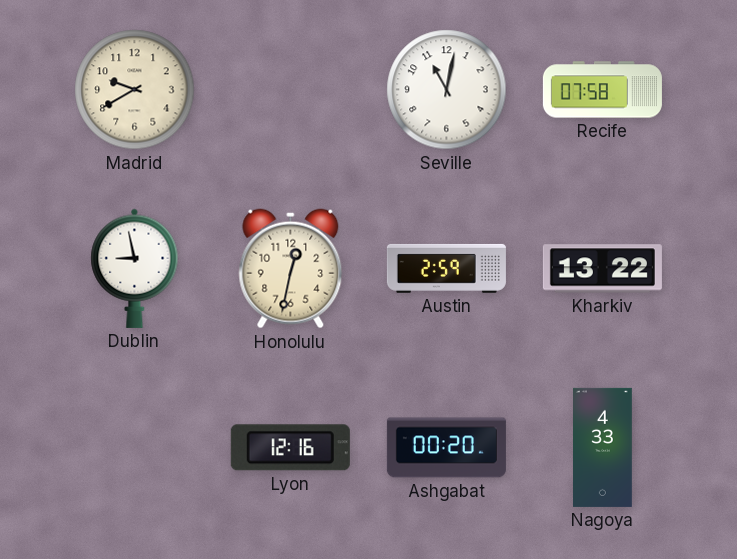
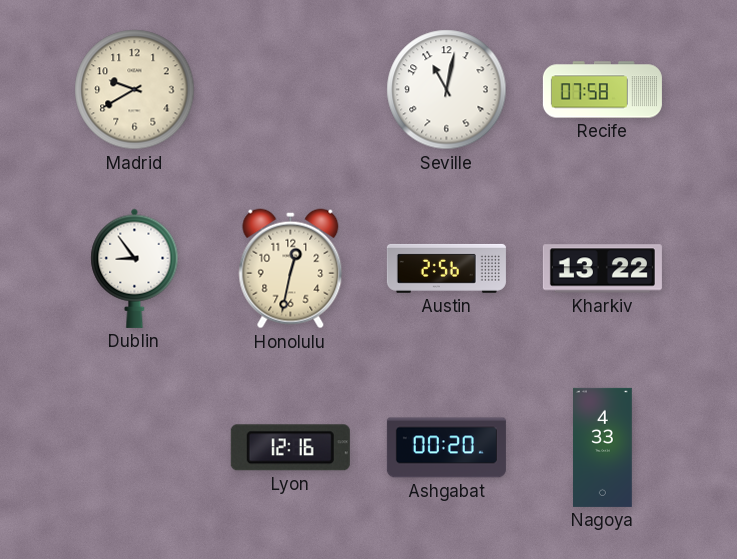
Dublin: 8:58 -> 8:54 (135, 268)
Austin: 2:59 -> 2:56 (446, 268)
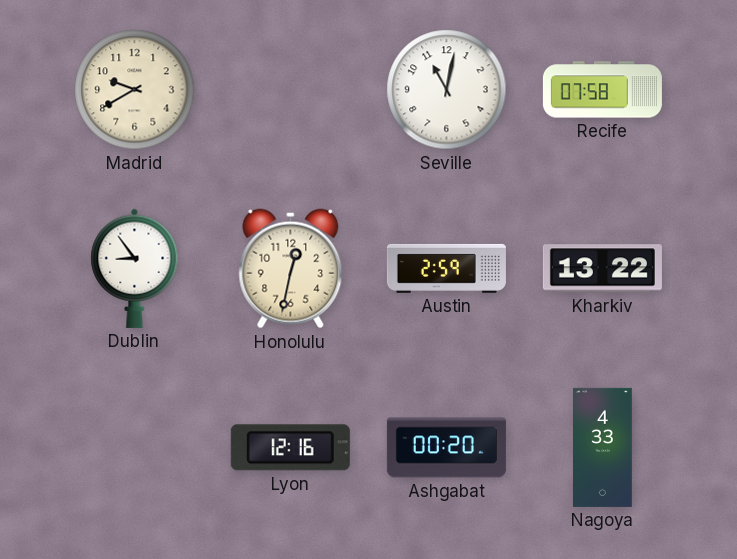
Austin: 2:56 -> 2:59 (446, 268)
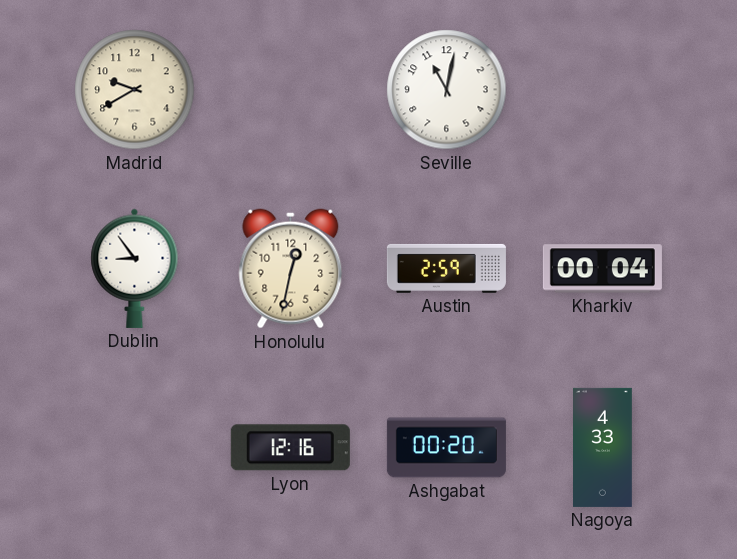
Recife: 07:58 -> none (602, 90)
Kharkiv: 13:22 -> 00:04 (602, 269)
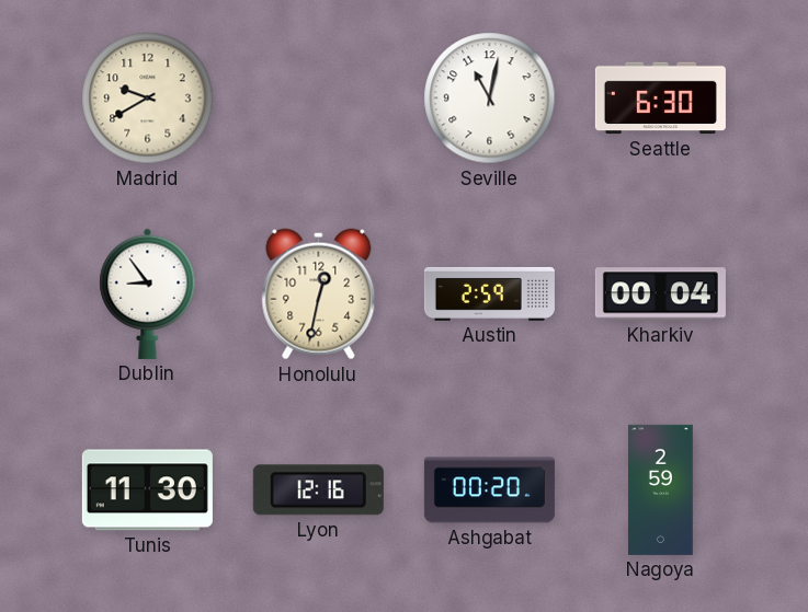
Seattle: none -> 6:30 (660, 99)
Tunis: none -> 11:30 (147, 490)
Nagoya: 4:33 -> 2:59 (661, 489)
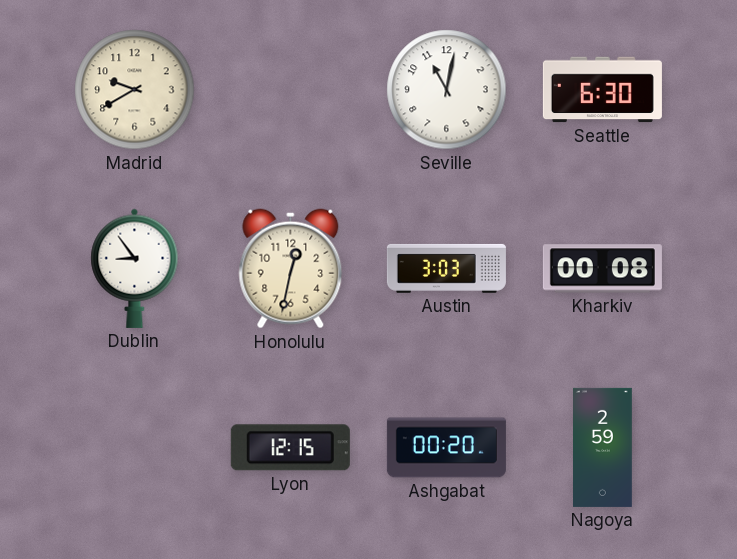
Austin: 2:59 -> 3:03 (446, 268)
Kharkiv: 00:04 -> 00:08 (602, 269)
Tunis: 11:30 -> none (147, 490)
Lyon: 12:16 -> 12:15 (290, 448)
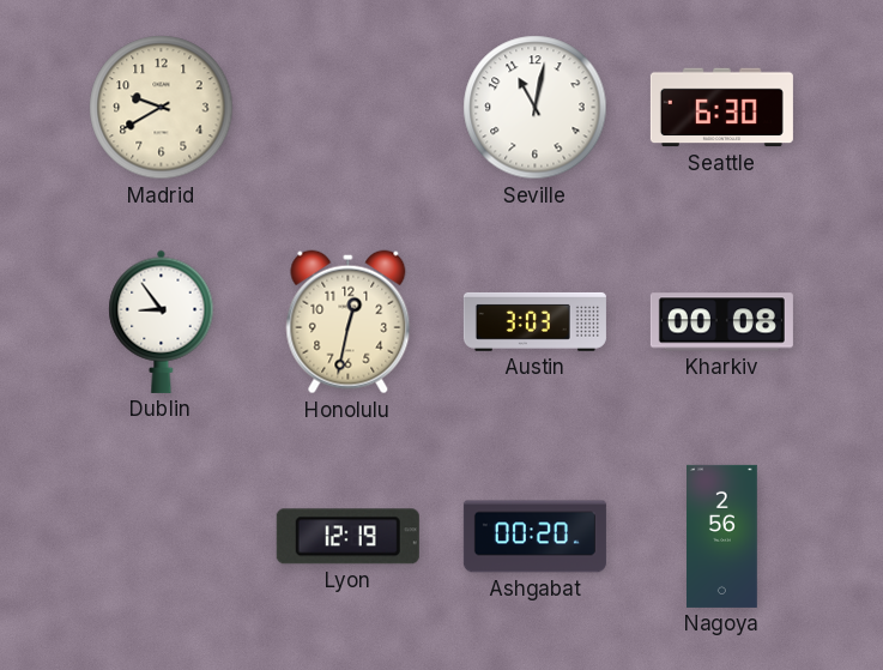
Lyon: 12:15 -> 12:19 (347, 537)
Nagoya: 2:59 -> 2:56 (722, 536)
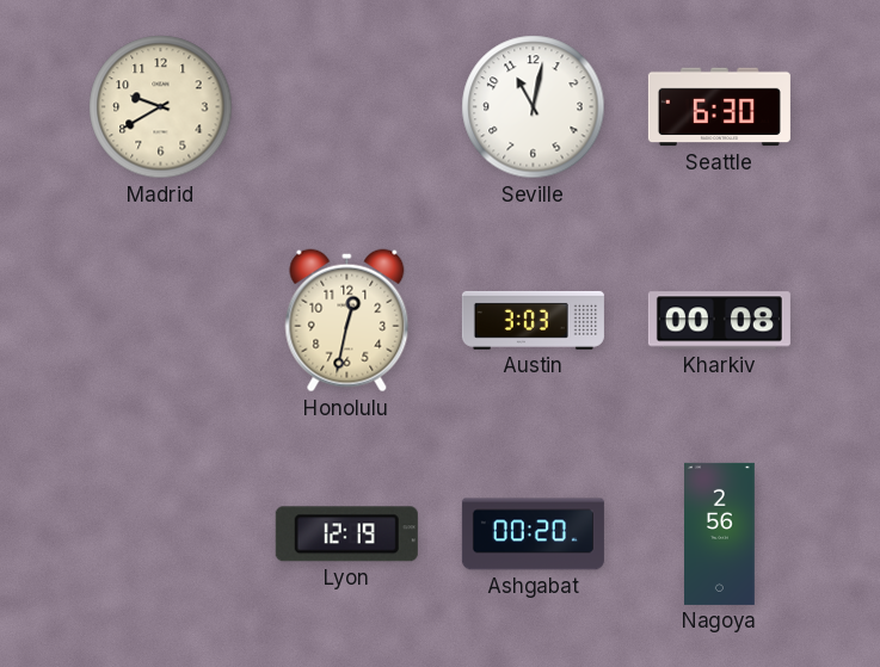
Dublin: 8:54 -> none (162, 321)
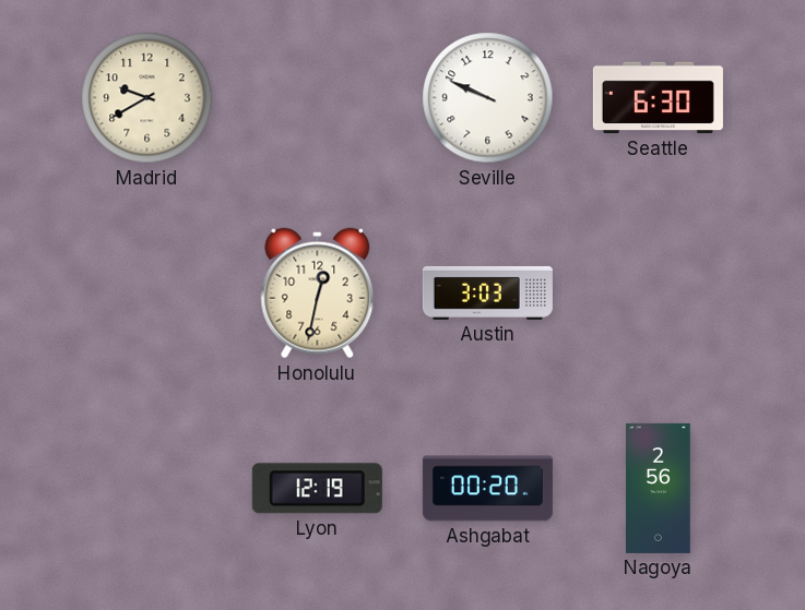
Seville: 11:02 -> 9:49 (488, 98)
Kharkiv: 00:08 -> none (719, 321)
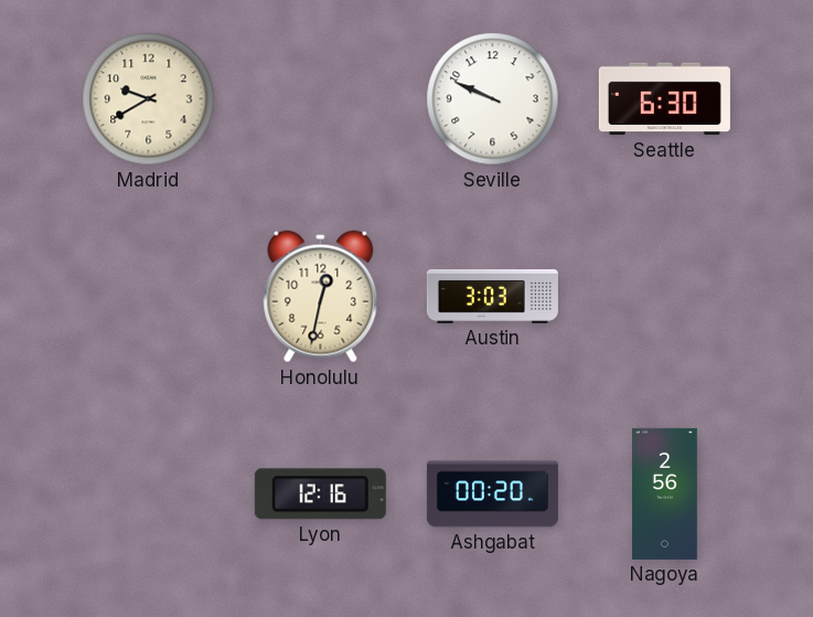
Lyon: 12:19 -> 12:16 (320, 494)
